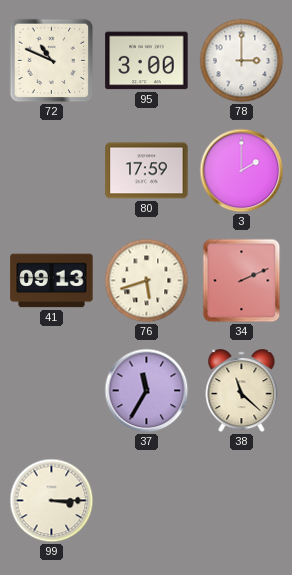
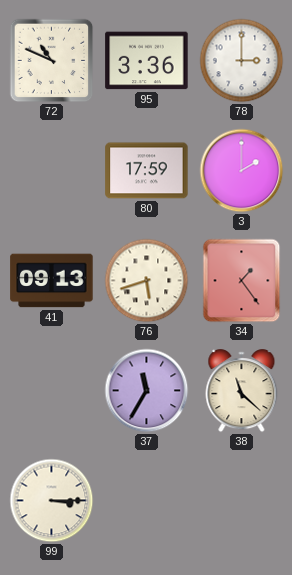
95: 3:00 -> 3:36 (147, 61)
34: 2:11 -> 1:24 (242, 281)
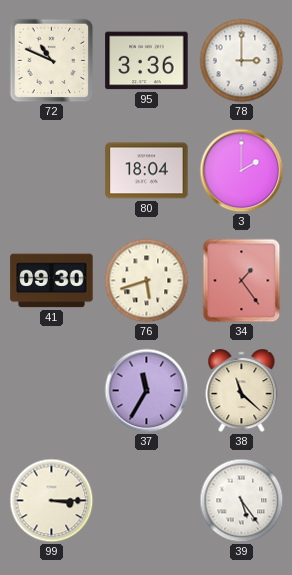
80: 17:59 -> 18:04 (147, 171)
41: 09:13 -> 09:30 (52, 281)
39: none -> 5:24 (242, 501)
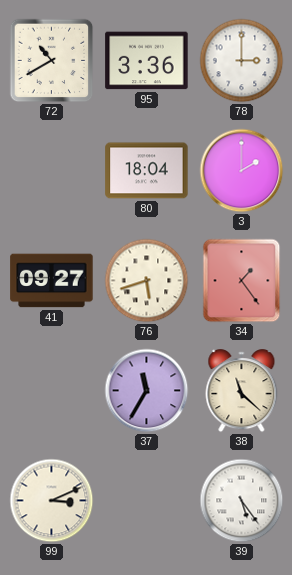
72: 10:49 -> 10:40 (52, 61)
41: 09:30 -> 09:27 (52, 281)
99: 3:15 -> 3:11 (52, 501)
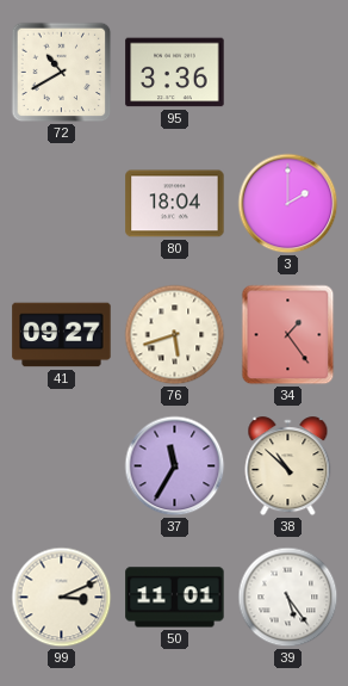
78: 3:00 -> none (242, 61)
38: 11:22 -> 10:52 (288, 466)
50: none -> 11:01 (175, 598)
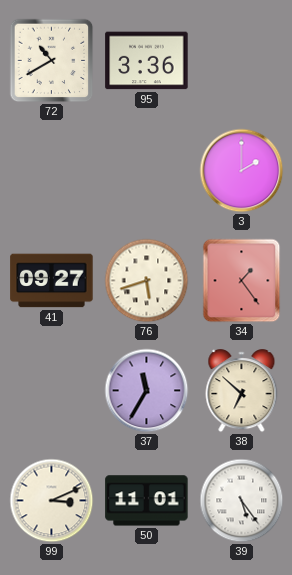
80: 18:04 -> none (175, 204)
38: 10:52 -> 6:52 (242, 391)
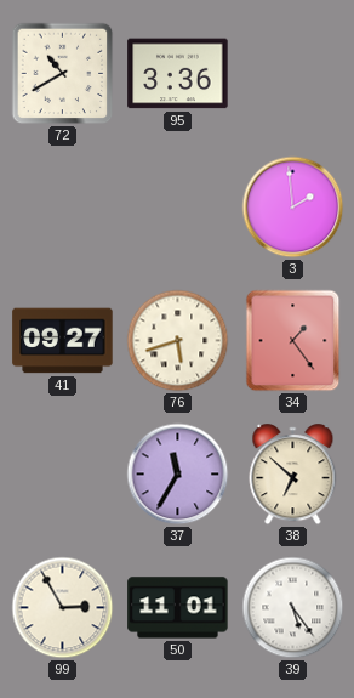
3: 2:00 -> 1:59 (293, 208)
99: 3:11 -> 2:55 (63, 608)
